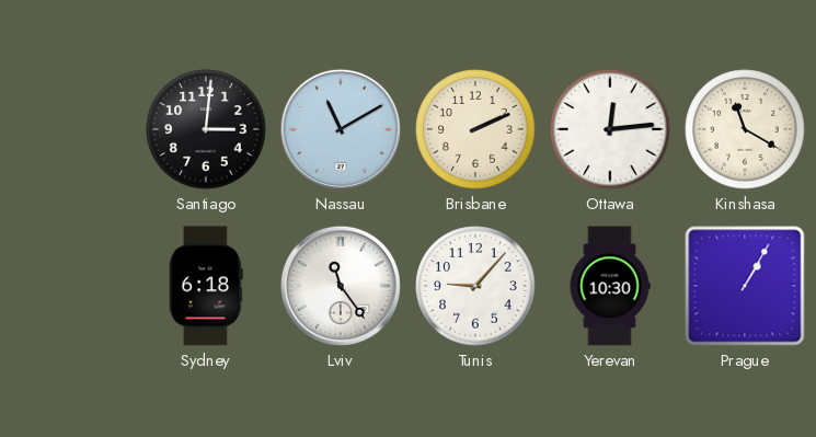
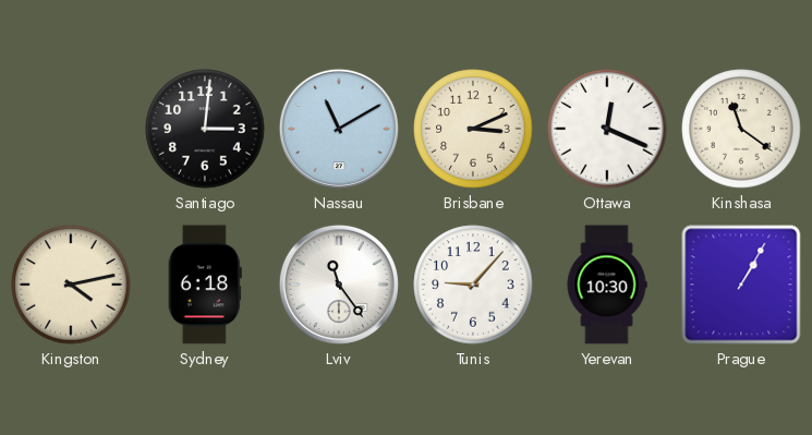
Brisbane: 2:11 -> 3:11 (473, 129)
Ottawa: 12:14 -> 12:19 (607, 129)
Kinshasa: 11:20 -> 11:21 (741, 129)
Kingston: none -> 4:13 (71, 285)
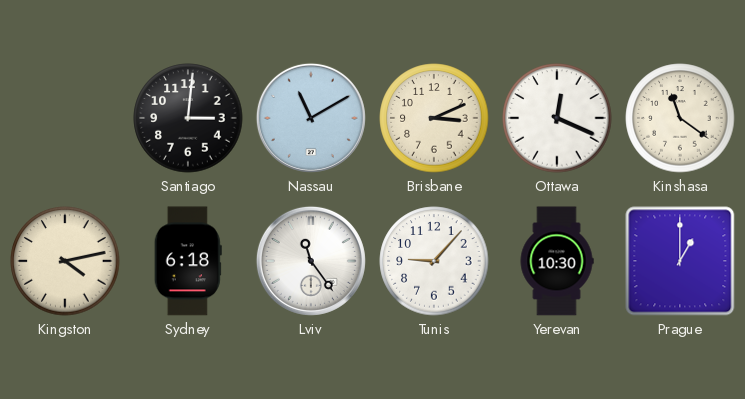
Prague: 1:05 -> 1:00 (680, 261)
